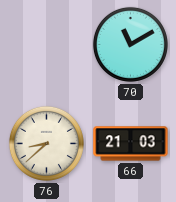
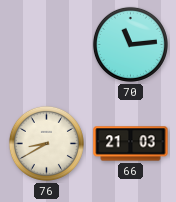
70: 11:10 -> 11:14 (130, 44)
76: 8:38 -> 8:40 (46, 143)
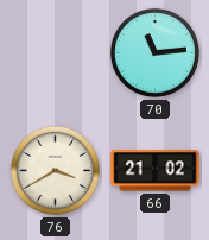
76: 8:40 -> 3:40 (55, 170)
66: 21:03 -> 21:02 (156, 171)
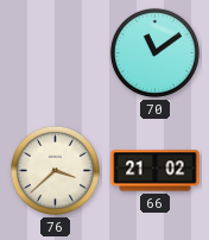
70: 11:14 -> 11:09 (154, 52)
76: 3:40 -> 3:38 (55, 170)
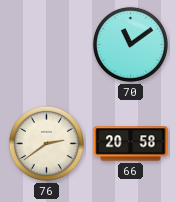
76: 3:38 -> 2:39 (46, 143)
66: 21:02 -> 20:58 (131, 144)
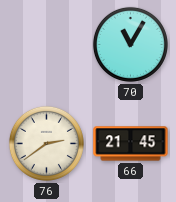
70: 11:09 -> 11:05 (130, 44)
66: 20:58 -> 21:45 (131, 144)
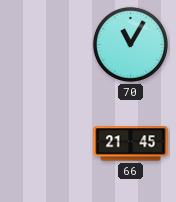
76: 2:39 -> none (46, 143)
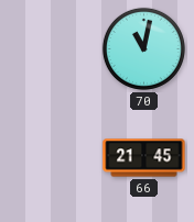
70: 11:05 -> 11:02 (143, 48)
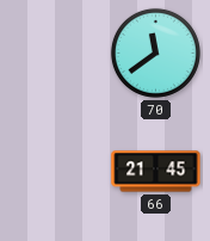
70: 11:02 -> 11:39 (155, 52)
